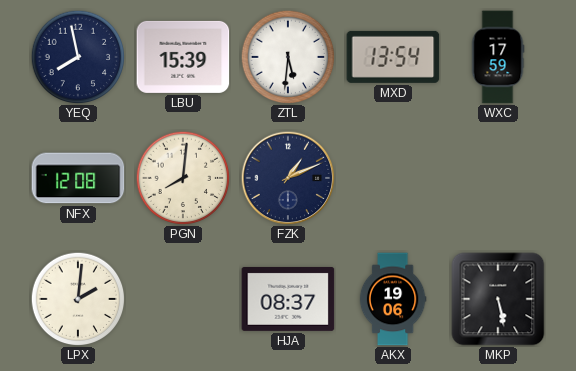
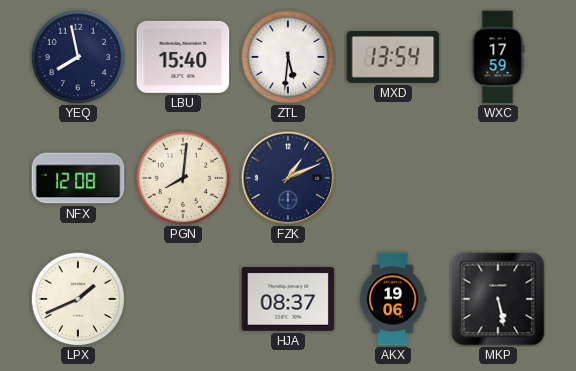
LBU: 15:39 -> 15:40 (183, 57)
LPX: 2:01 -> 1:41 (78, 299)
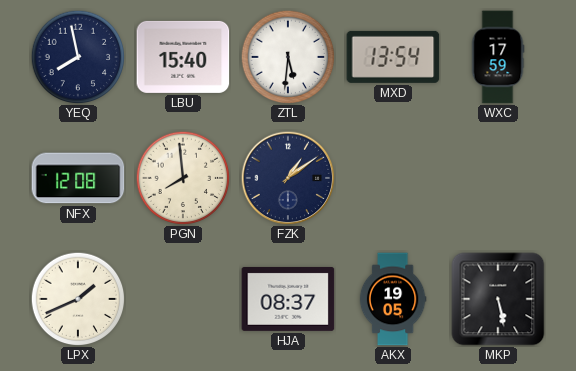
PGN: 8:01 -> 7:59 (183, 178)
FZK: 1:11 -> 1:09 (288, 178)
AKX: 19:06 -> 19:05 (393, 299)
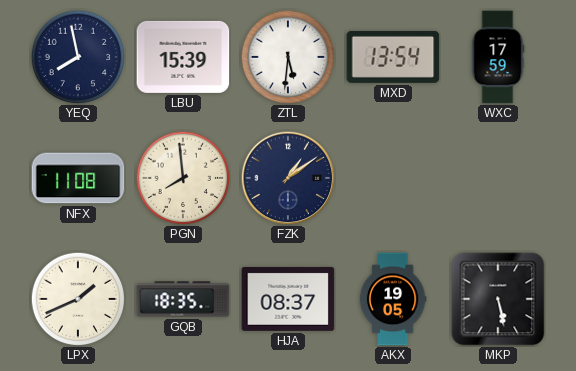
LBU: 15:40 -> 15:39 (183, 57)
NFX: 12:08 -> 11:08 (78, 178)
GQB: none -> 18:35 (183, 299)
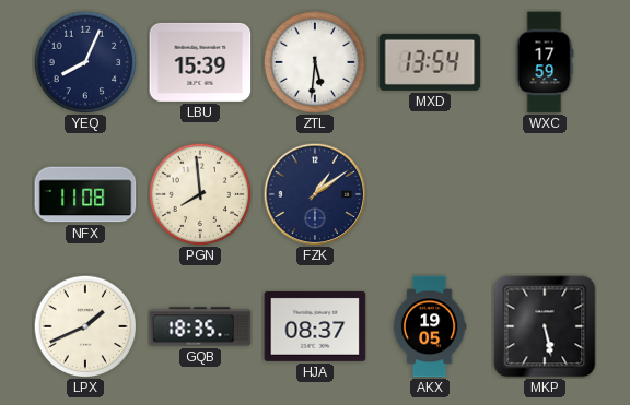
YEQ: 7:58 -> 8:04 (85, 62)
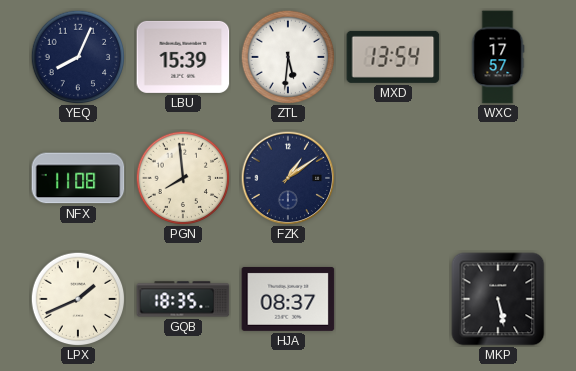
WXC: 17:59 -> 17:57 (498, 57)
AKX: 19:05 -> none (430, 326)
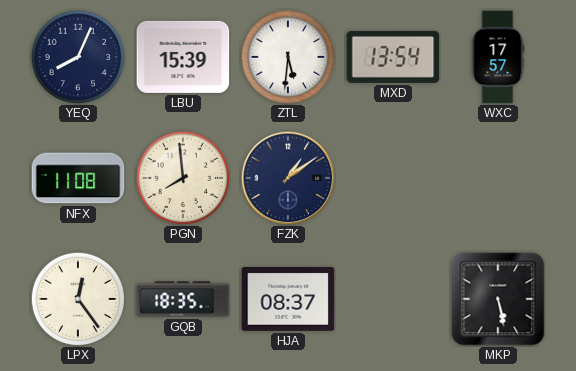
LPX: 1:41 -> 12:24 (78, 299)
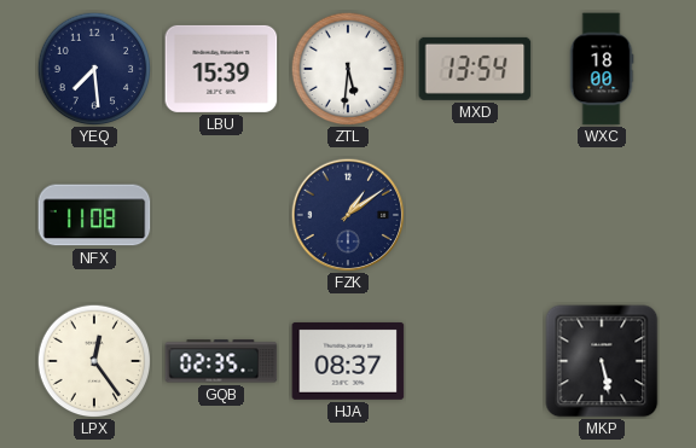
YEQ: 8:04 -> 7:29 (94, 69)
WXC: 17:57 -> 18:00 (602, 69)
PGN: 7:59 -> none (183, 178)
GQB: 18:35 -> 02:35 (221, 361)
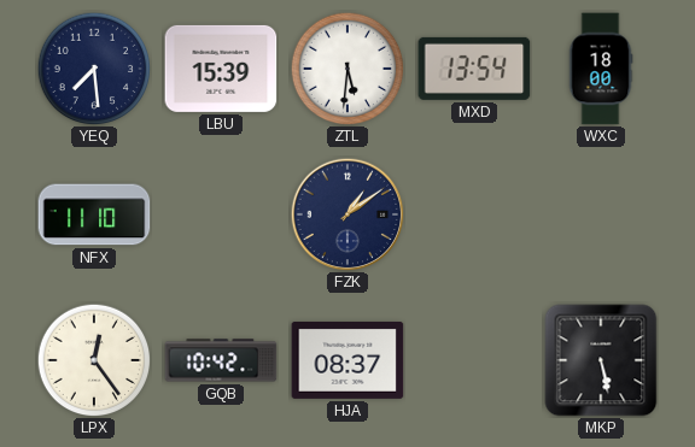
NFX: 11:08 -> 11:10 (94, 214)
GQB: 02:35 -> 10:42 (221, 360)
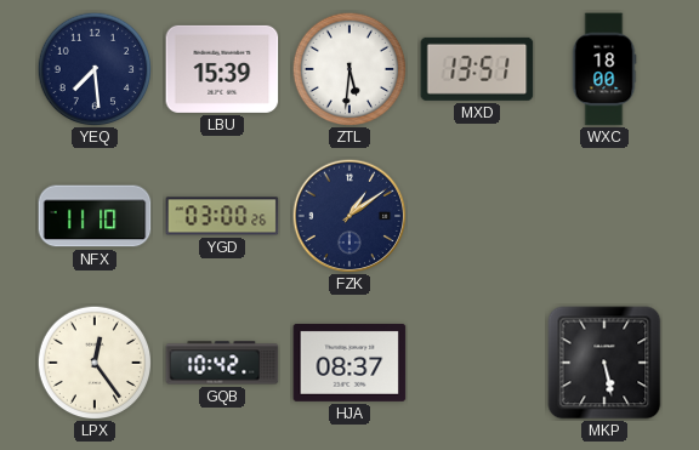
MXD: 13:54 -> 13:51 (477, 69)
YGD: none -> 03:00 (222, 216)
